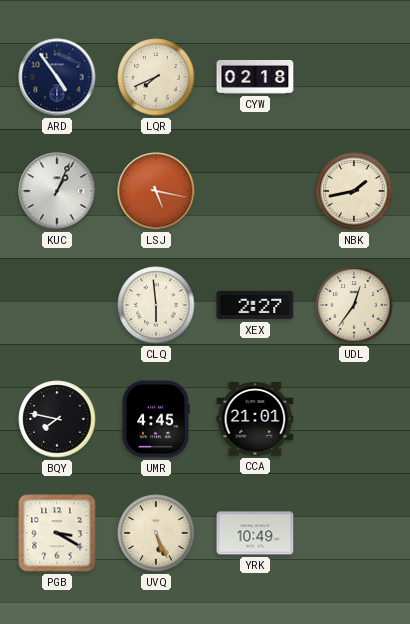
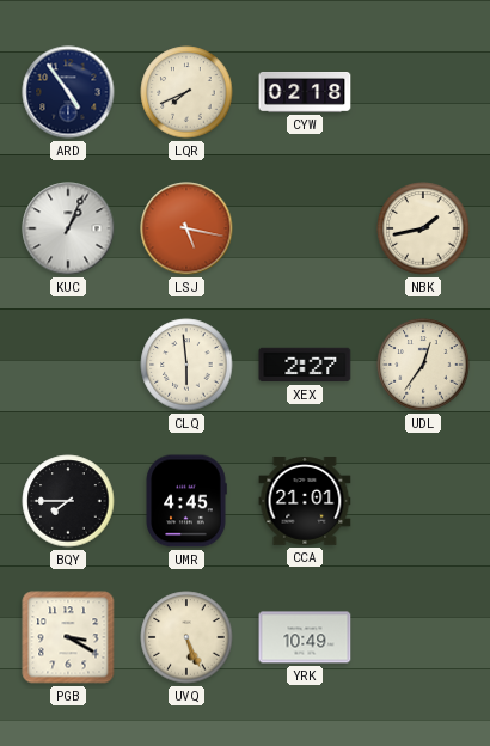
BQY: 7:47 -> 7:45 (68, 501)
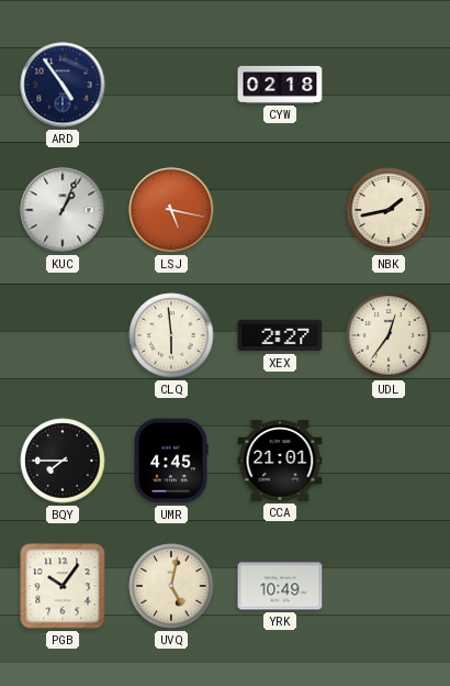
LQR: 7:41 -> none (186, 92)
PGB: 3:20 -> 10:06 (63, 586)
UVQ: 5:26 -> 5:02 (171, 586)
